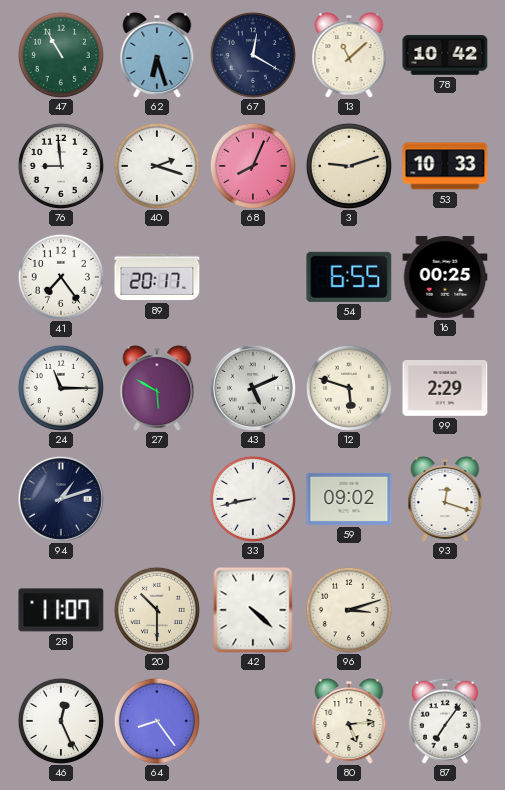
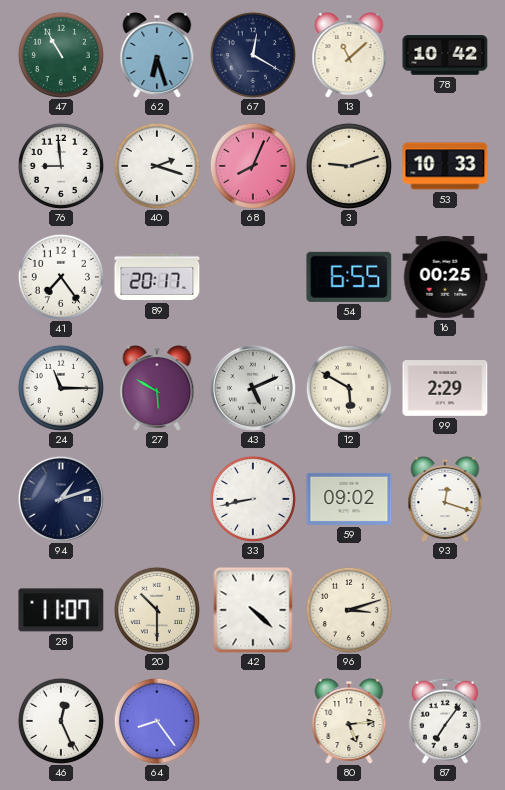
12: 5:48 -> 5:50 (349, 388)
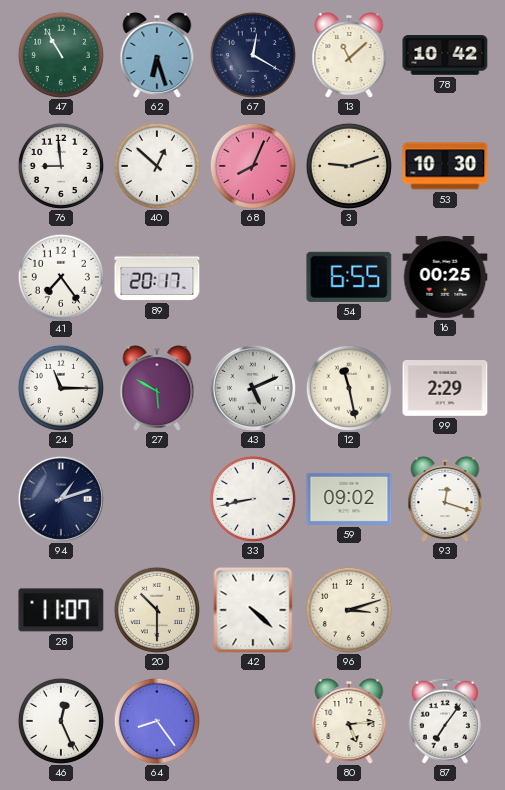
40: 2:18 -> 12:52 (157, 166)
53: 10:33 -> 10:30 (445, 166)
12: 5:50 -> 11:28 (349, 388)
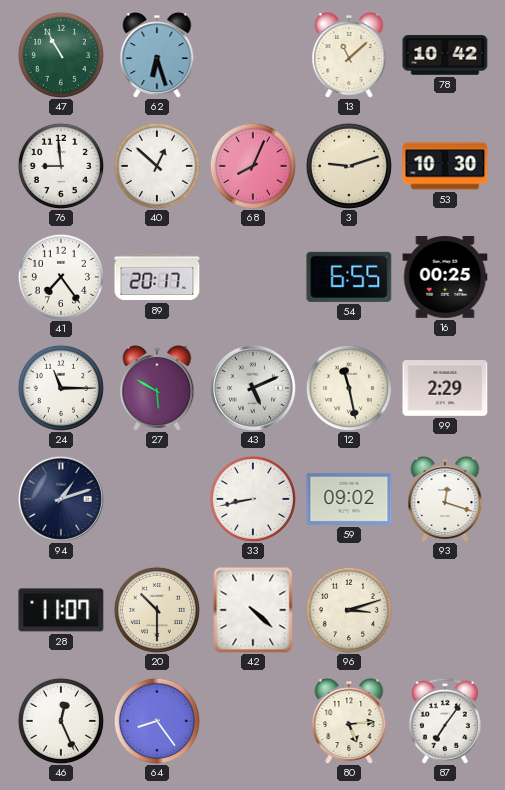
67: 12:20 -> none (253, 55)
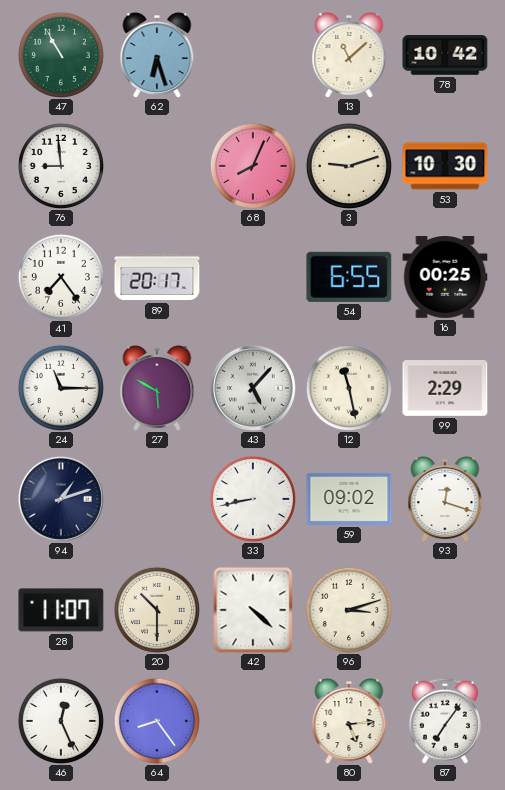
40: 12:52 -> none (157, 166)
43: 5:11 -> 5:07 (253, 388)
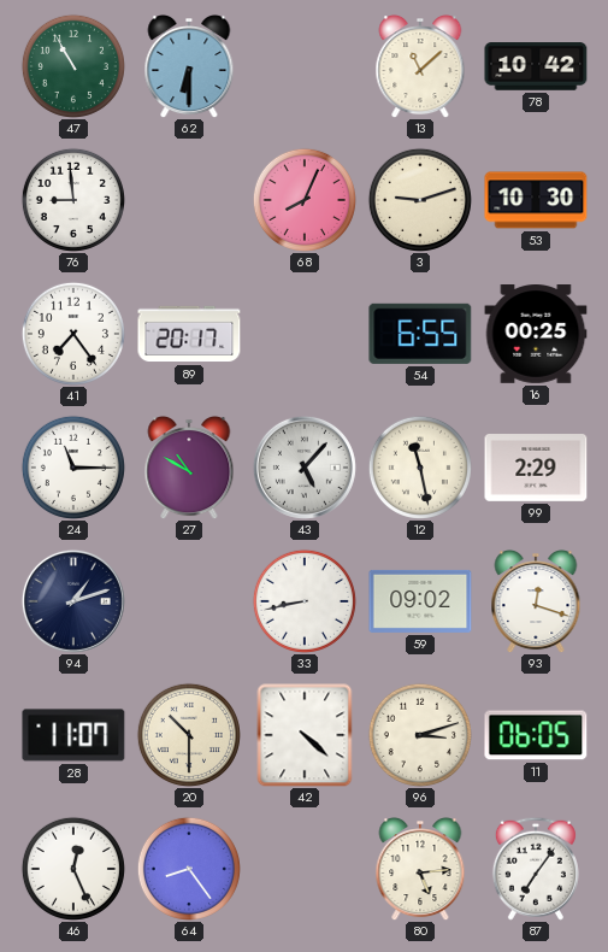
62: 6:27 -> 6:30 (189, 67)
27: 5:50 -> 10:50 (189, 469)
11: none -> 06:05 (536, 735)
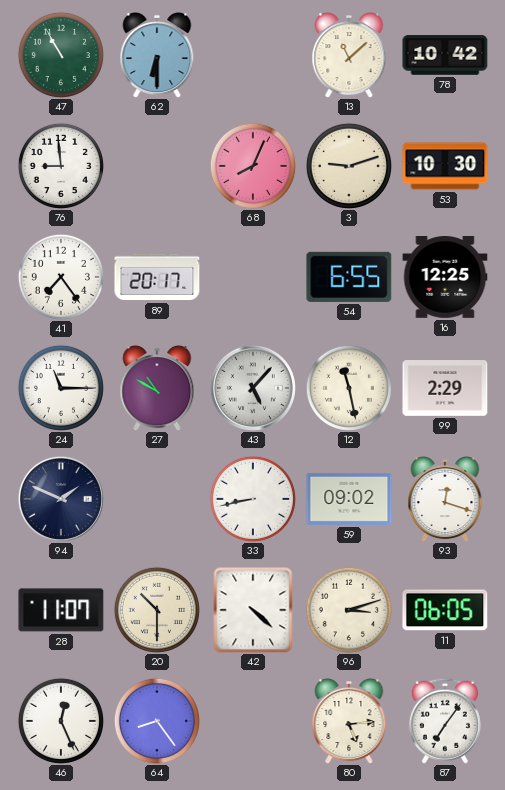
16: 00:25 -> 12:25 (445, 278)
94: 1:12 -> 1:49 (61, 499)
